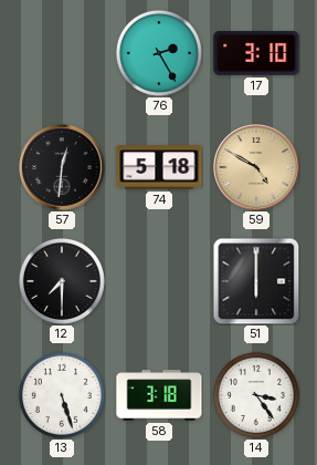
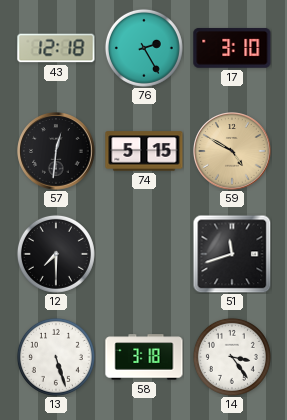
43: none -> 12:18 (56, 48)
74: 5:18 -> 5:15 (144, 151)
51: 6:00 -> 11:42 (232, 254)
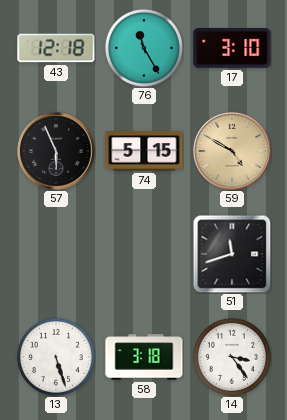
76: 2:25 -> 11:25 (144, 48)
57: 12:31 -> 5:56 (56, 151)
12: 7:30 -> none (56, 254)
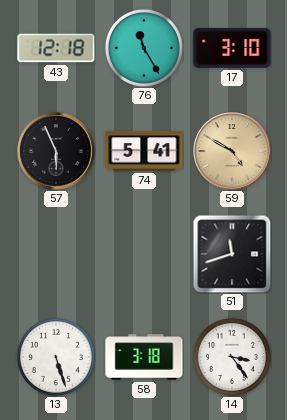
74: 5:15 -> 5:41 (144, 151)
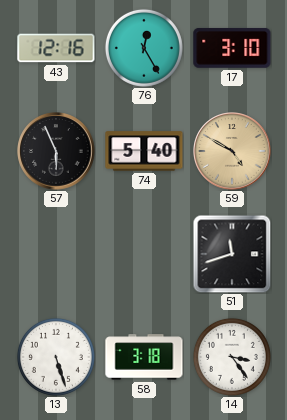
43: 12:18 -> 12:16 (56, 48)
76: 11:25 -> 12:25 (144, 48)
74: 5:41 -> 5:40 (144, 151)
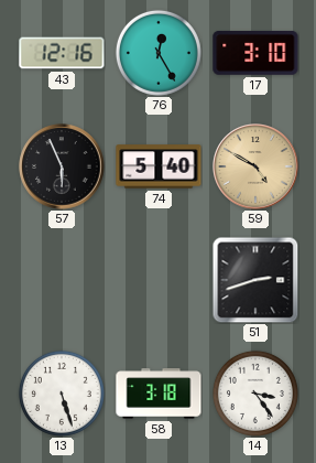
51: 11:42 -> 2:42 (255, 280)
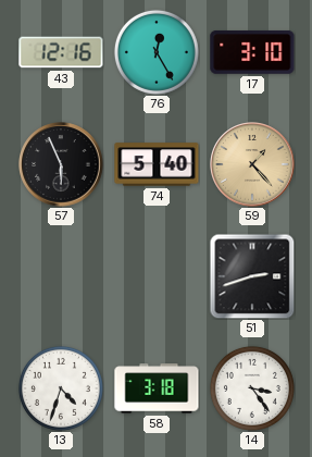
59: 4:50 -> 1:23 (252, 164)
13: 5:27 -> 4:33 (61, 388)
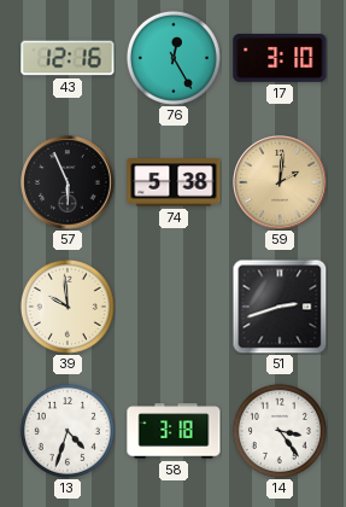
74: 5:40 -> 5:38 (174, 182)
59: 1:23 -> 2:01 (280, 182)
39: none -> 9:59 (68, 307)
